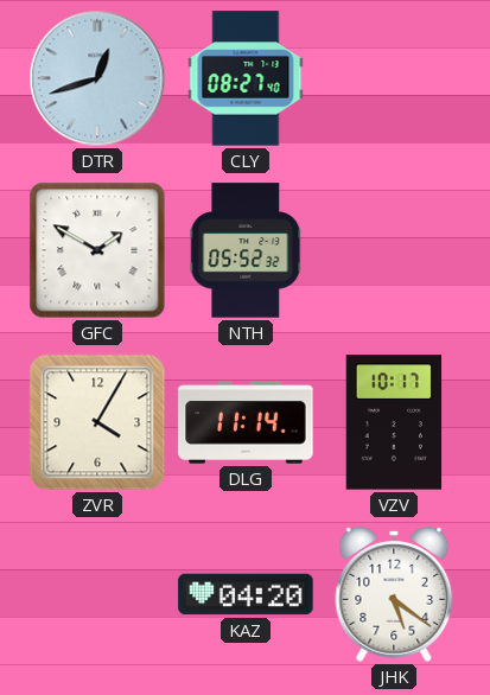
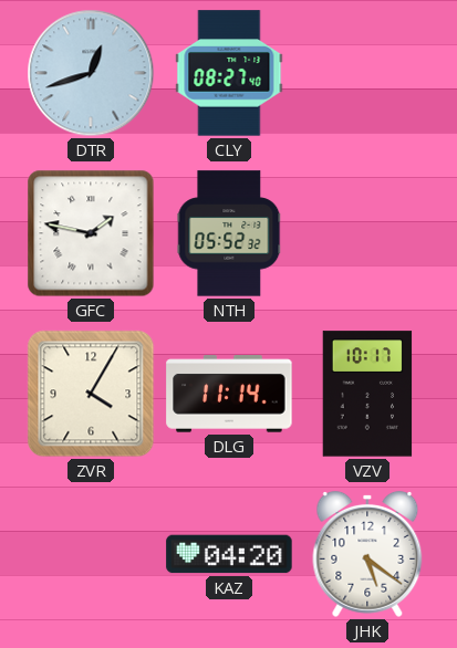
GFC: 1:50 -> 1:47 (91, 233)
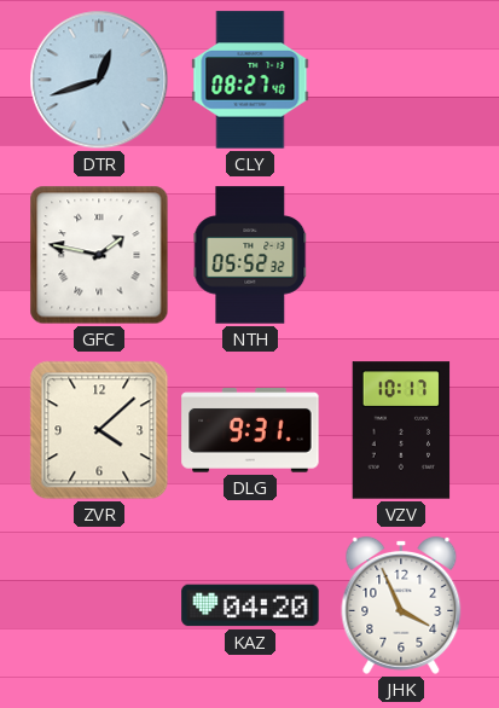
ZVR: 4:05 -> 4:08 (99, 430)
DLG: 11:14 -> 9:31 (250, 430)
JHK: 5:21 -> 3:56 (401, 605)
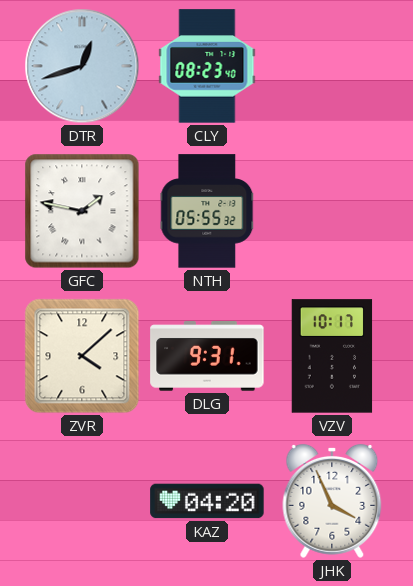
CLY: 08:27 -> 08:23 (207, 66)
NTH: 05:52 -> 05:55 (207, 211)
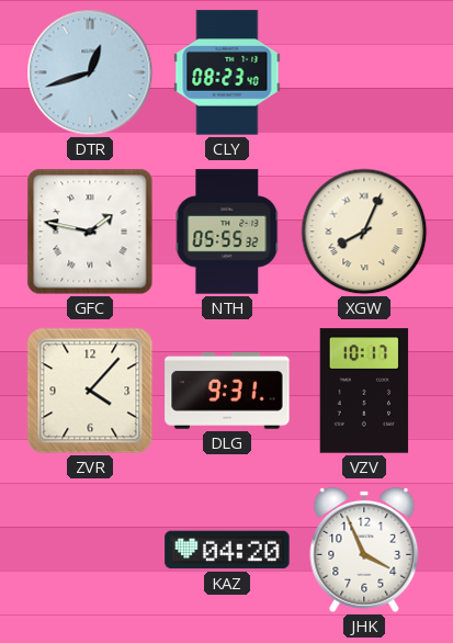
XGW: none -> 8:04 (364, 232)
ZVR: 4:08 -> 4:07 (90, 391)
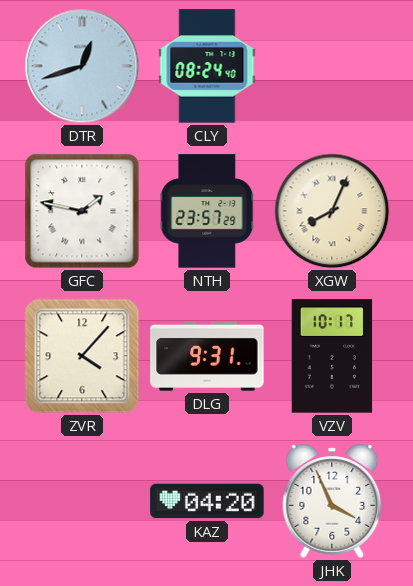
CLY: 08:23 -> 08:24 (207, 66)
NTH: 05:55 -> 23:57 (207, 211)
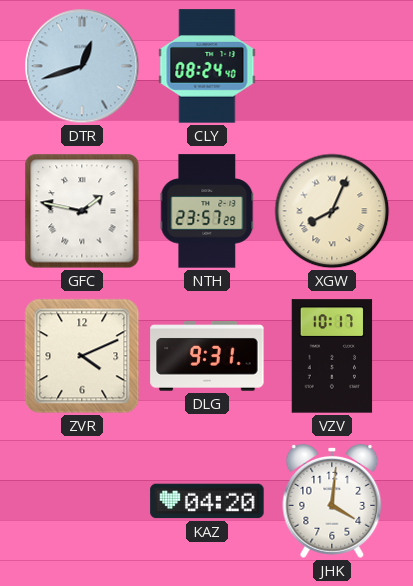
ZVR: 4:07 -> 4:11 (82, 356)
JHK: 3:56 -> 4:01 (332, 501)
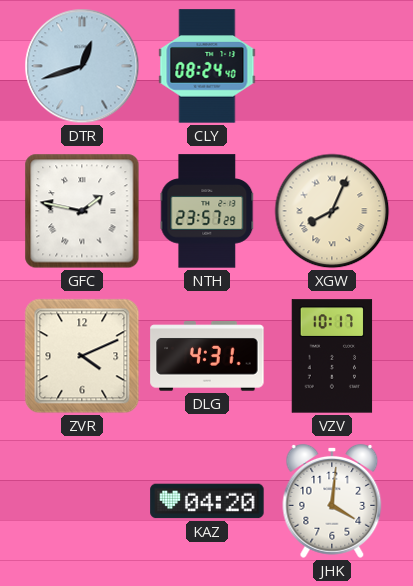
DLG: 9:31 -> 4:31 (207, 356)
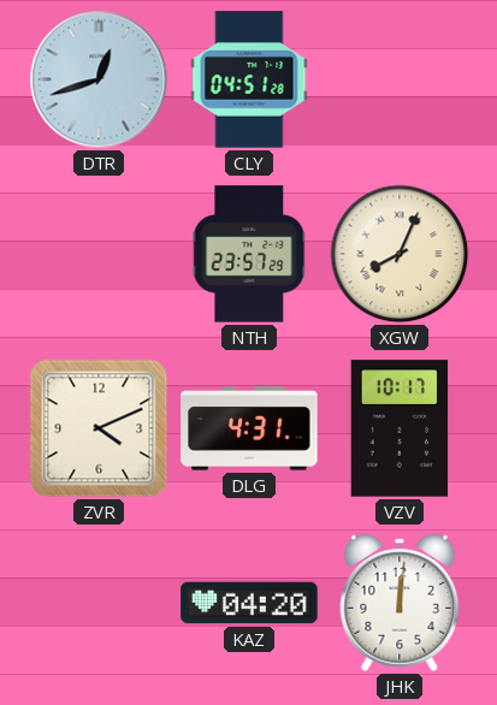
CLY: 08:24 -> 04:51 (249, 79)
GFC: 1:47 -> none (82, 211)
JHK: 4:01 -> 12:01 (400, 603)
